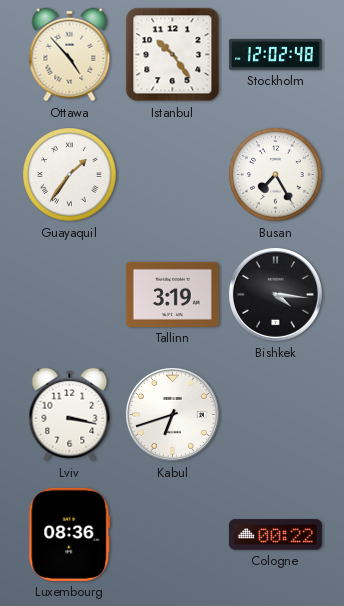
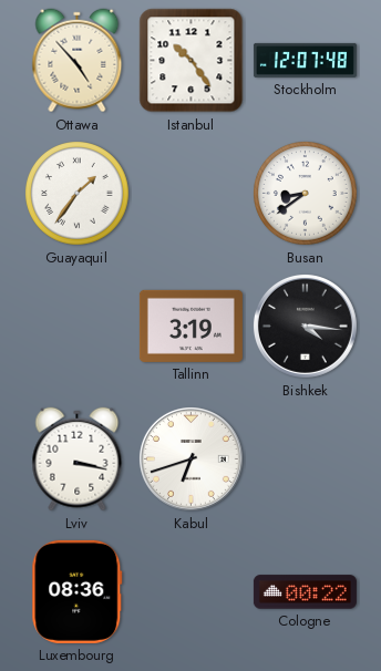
Stockholm: 12:02 -> 12:07 (305, 60)
Busan: 7:25 -> 8:39 (306, 194)
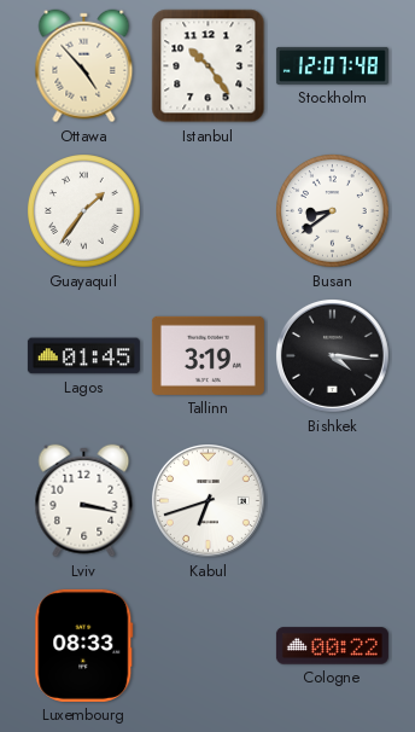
Lagos: none -> 01:45 (83, 356)
Luxembourg: 08:36 -> 08:33 (84, 645)
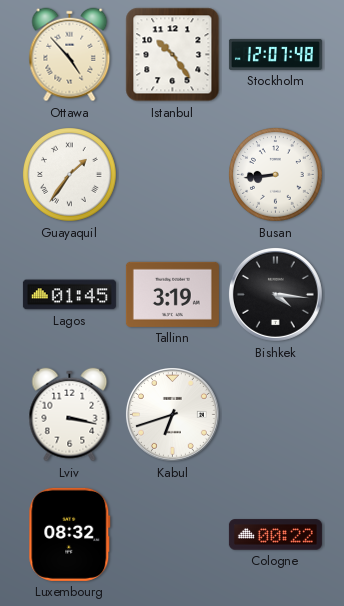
Busan: 8:39 -> 8:44 (276, 175)
Luxembourg: 08:33 -> 08:32 (70, 534)
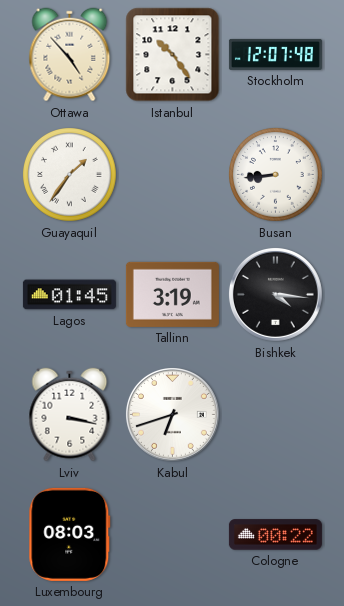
Luxembourg: 08:32 -> 08:03 (70, 534)
